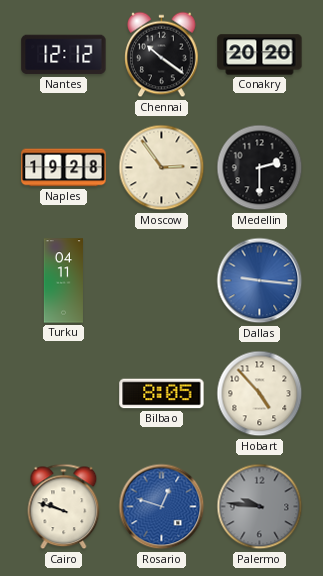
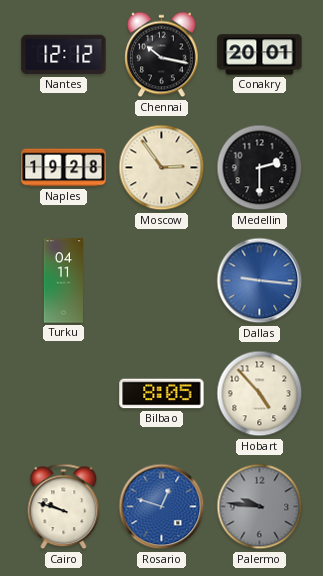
Chennai: 10:21 -> 10:17 (162, 55)
Conakry: 20:20 -> 20:01 (260, 55)
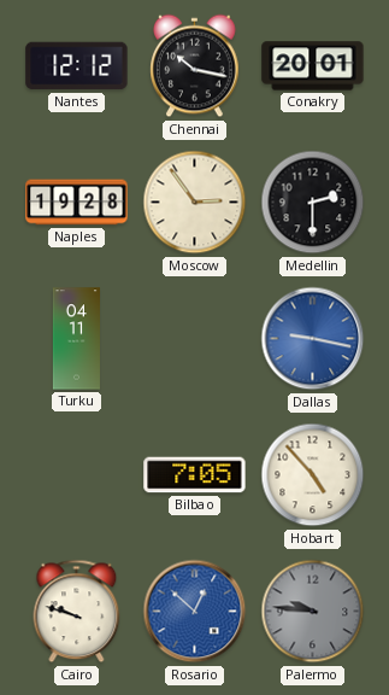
Dallas: 9:16 -> 9:17 (313, 339)
Bilbao: 8:05 -> 7:05 (195, 475)
Rosario: 12:48 -> 12:52 (195, 612)
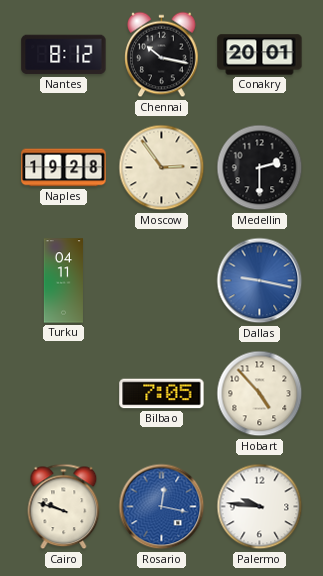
Nantes: 12:12 -> 8:12 (64, 55)
Rosario: 12:52 -> 12:17 (162, 507)
Palermo dial: grey -> white (260, 507)
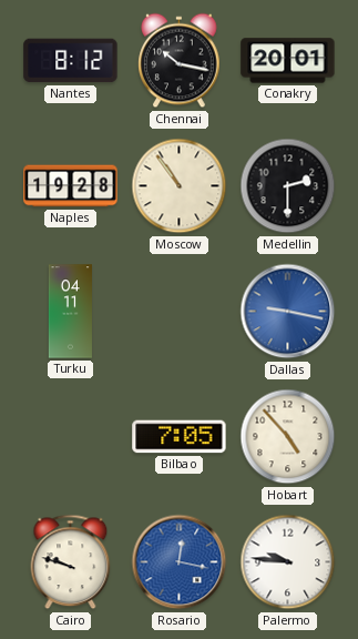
Moscow: 2:54 -> 10:54 (180, 186)
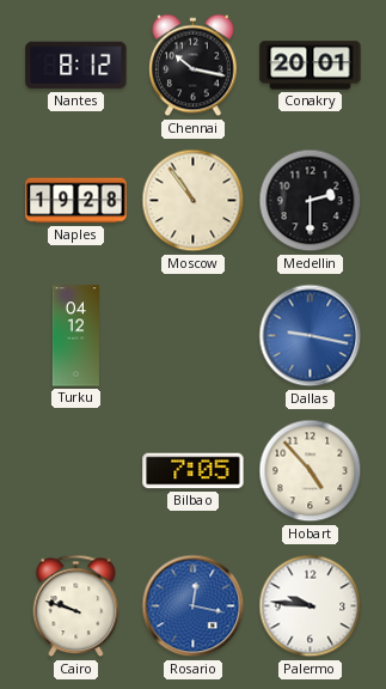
Turku: 04:11 -> 04:12 (75, 336)
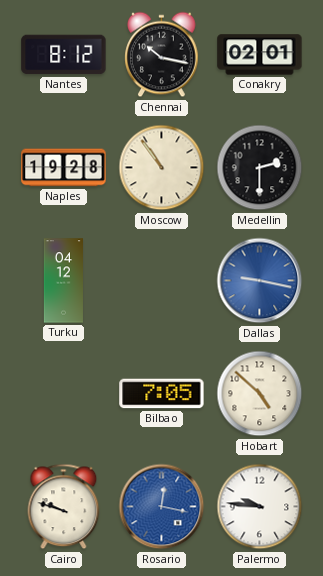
Conakry: 20:01 -> 02:01 (260, 55)
Hobart: 4:53 -> 4:52 (260, 394)
